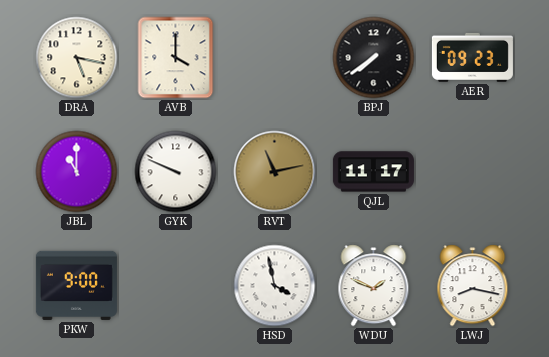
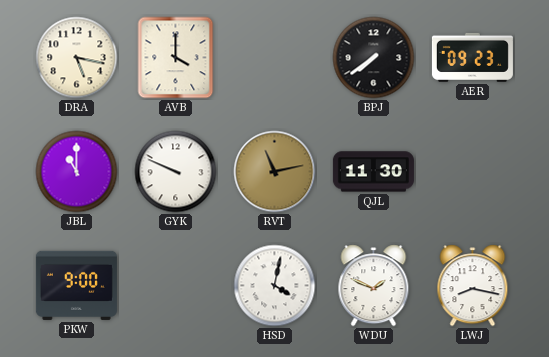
QJL: 11:17 -> 11:30 (373, 172)
HSD: 3:58 -> 4:02 (275, 286)
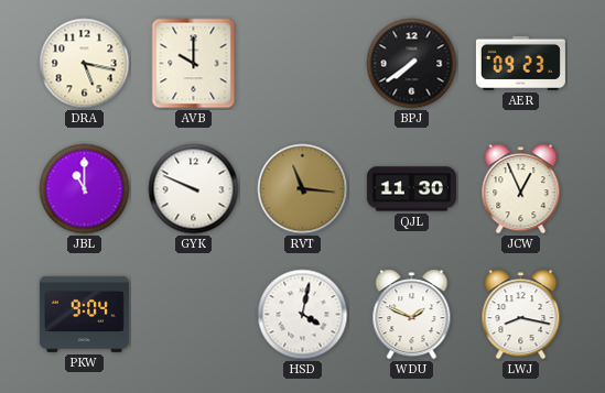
AVB: 4:00 -> 10:00 (194, 64)
RVT: 11:13 -> 11:16 (303, 189)
JCW: none -> 12:56 (521, 189)
PKW: 9:00 -> 9:04 (84, 314)
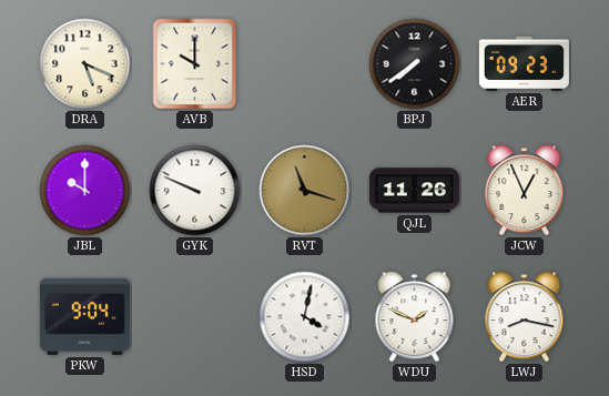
DRA: 5:17 -> 5:19 (85, 64)
JBL: 11:00 -> 10:00 (85, 191)
RVT: 11:16 -> 11:18 (305, 191)
QJL: 11:30 -> 11:26 (414, 191)
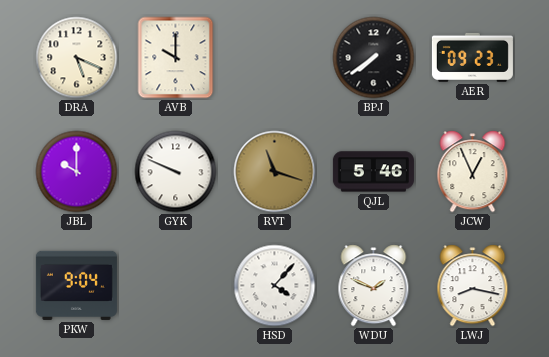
QJL: 11:26 -> 5:46 (373, 172)
HSD: 4:02 -> 4:07 (275, 286)
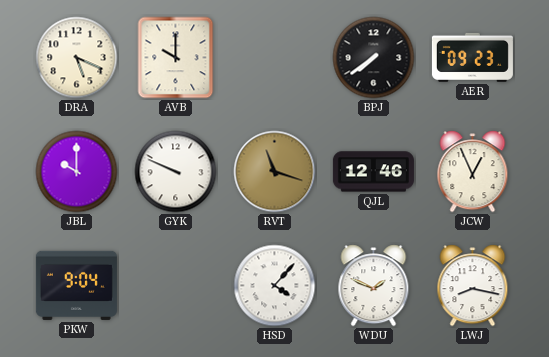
QJL: 5:46 -> 12:46 (373, 172)
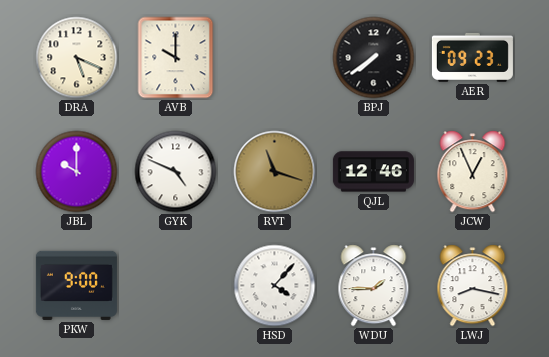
GYK: 9:49 -> 4:49 (176, 172)
PKW: 9:04 -> 9:00 (76, 285)
WDU: 1:49 -> 1:45 (374, 286)
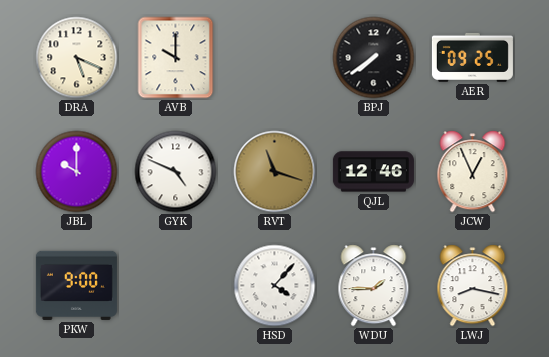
AER: 09:23 -> 09:25 (472, 57)
